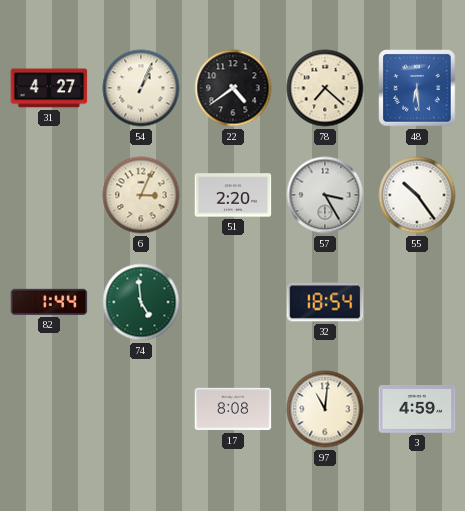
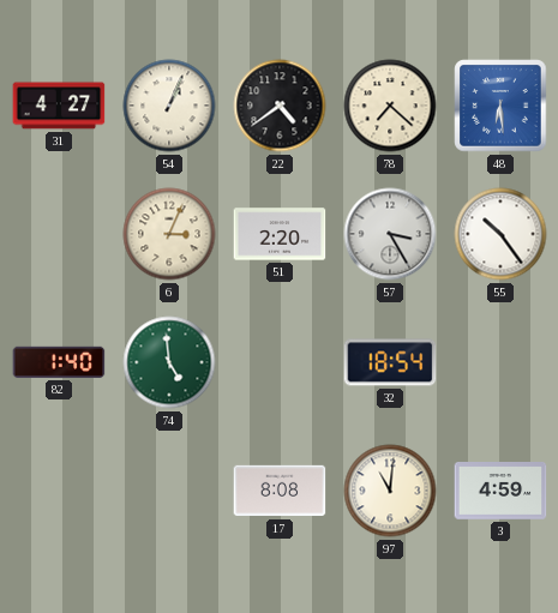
82: 1:44 -> 1:40 (59, 362)
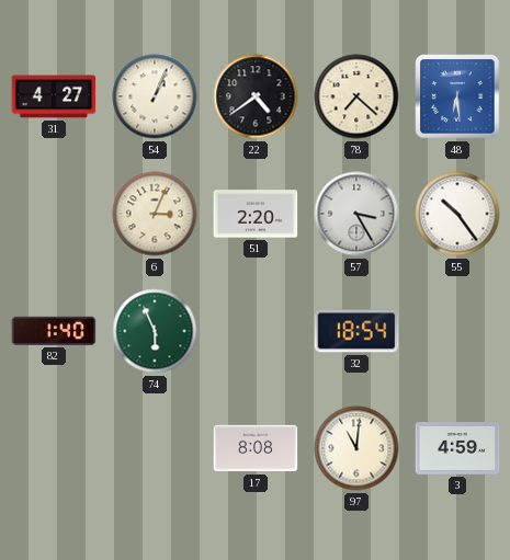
74: 4:59 -> 5:56 (155, 331)
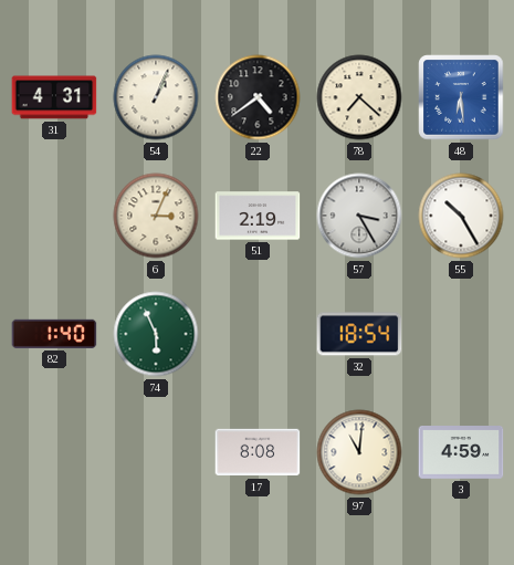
31: 4:27 -> 4:31 (54, 97)
51: 2:20 -> 2:19 (258, 216)
55: 10:24 -> 10:25 (461, 216)
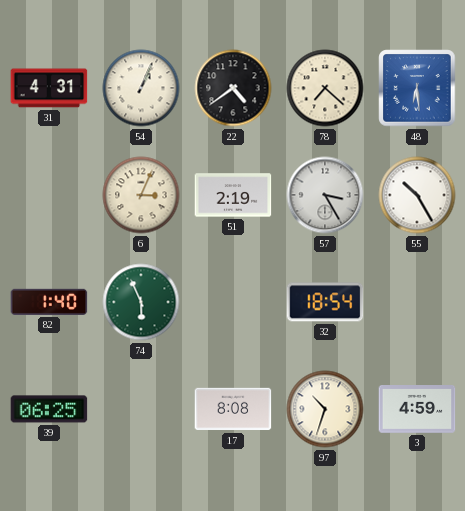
39: none -> 06:25 (49, 409)
97: 11:01 -> 10:33 (325, 409)
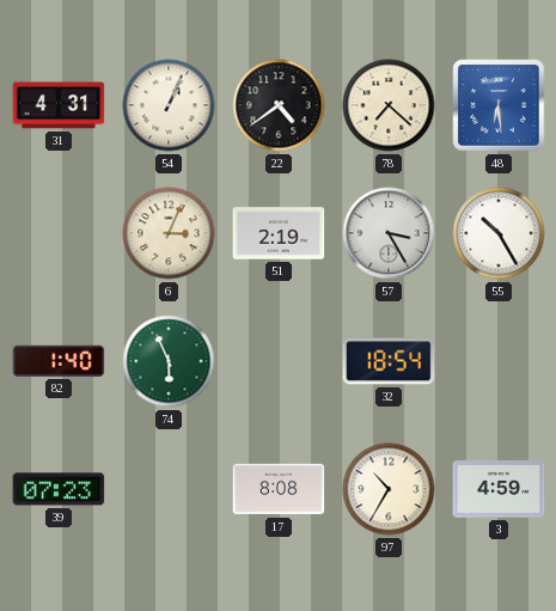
39: 06:25 -> 07:23 (59, 489)
97: 10:33 -> 10:35 (389, 489)
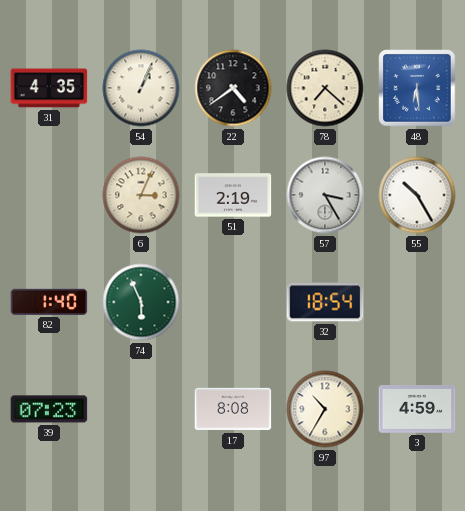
31: 4:31 -> 4:35 (49, 88)
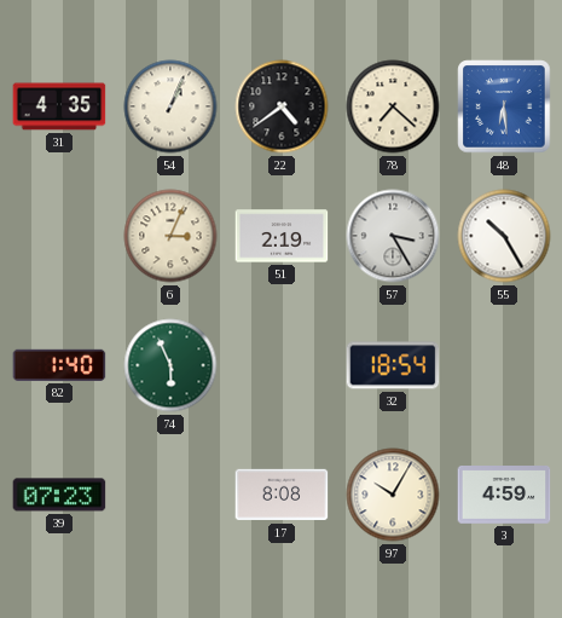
97: 10:35 -> 10:05 (393, 495)
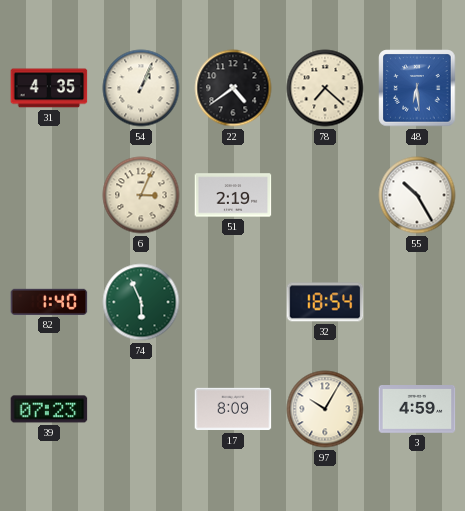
57: 3:25 -> none (393, 236)
17: 8:08 -> 8:09 (233, 409)
